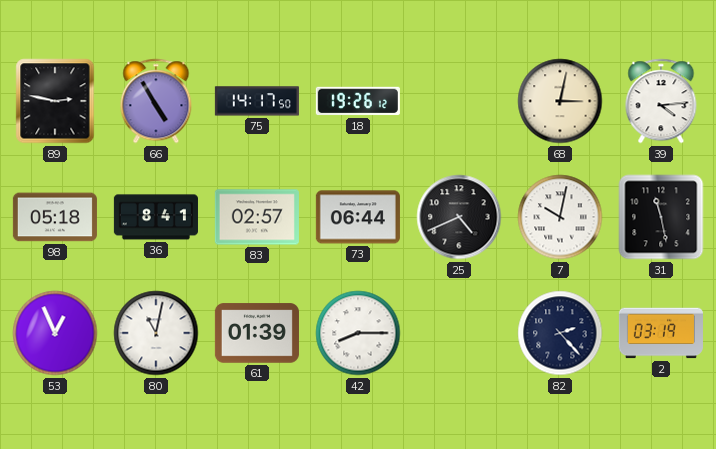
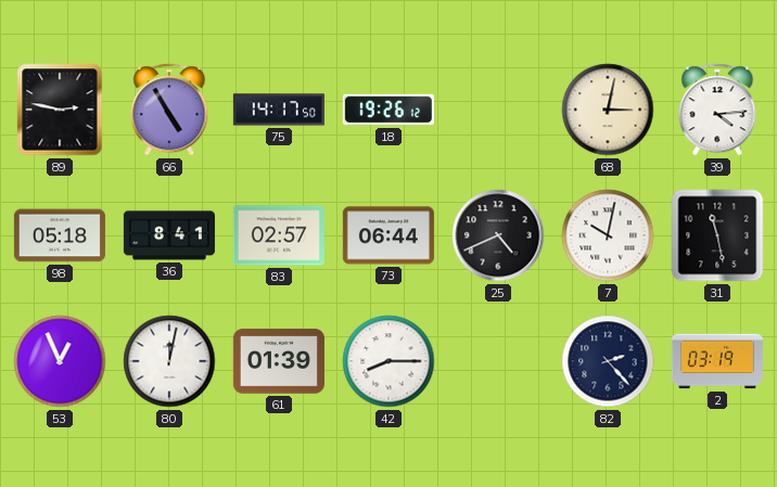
80: 11:02 -> 12:02 (169, 361)
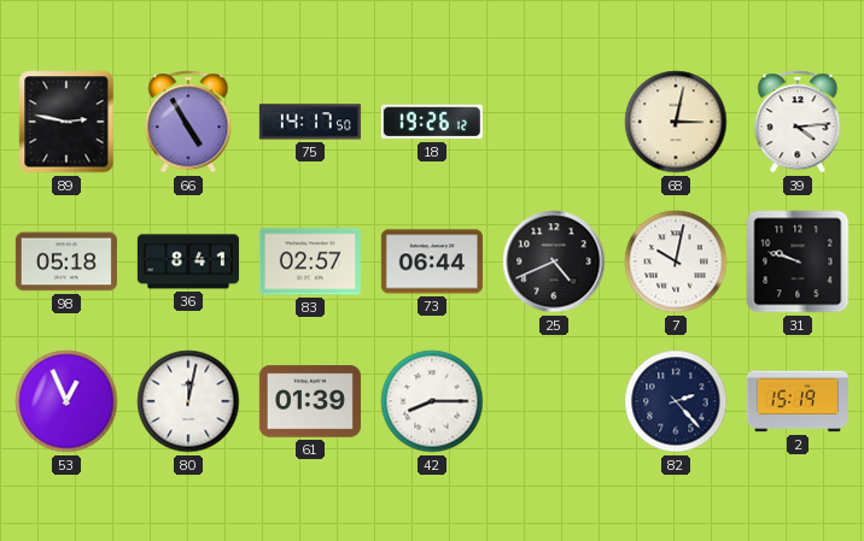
31: 11:28 -> 9:48 (798, 261)
2: 03:19 -> 15:19 (798, 401)
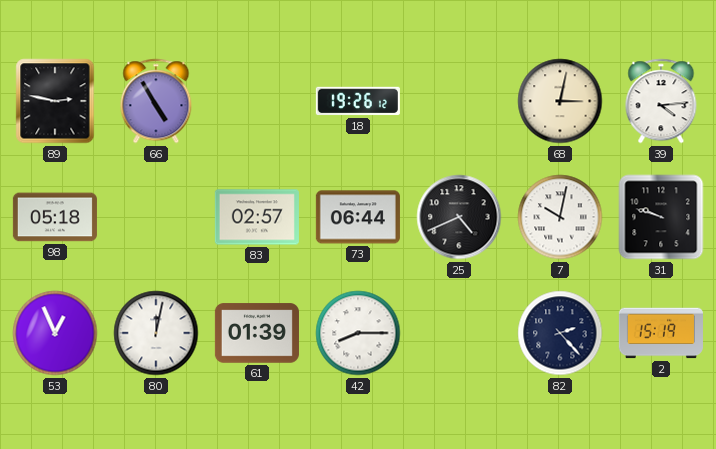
75: 14:17 -> none (310, 122)
36: 8:41 -> none (188, 261)
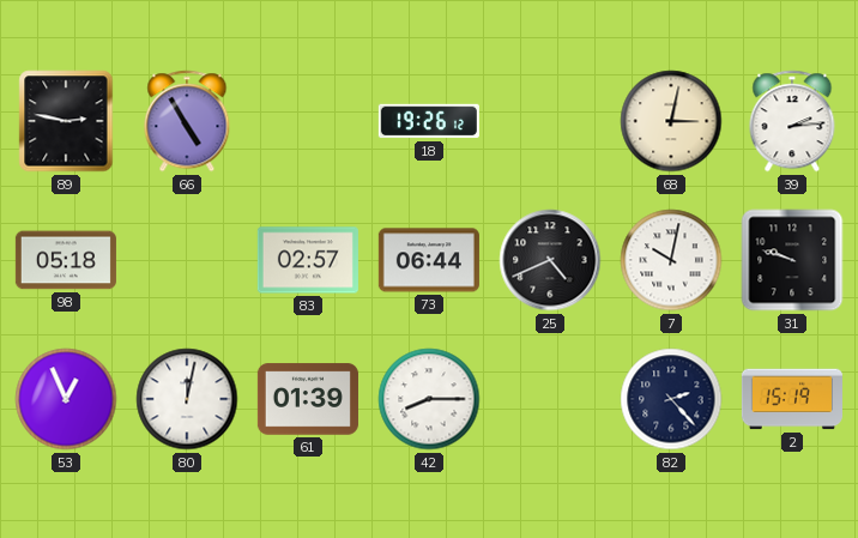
39: 4:14 -> 2:14 (792, 121)
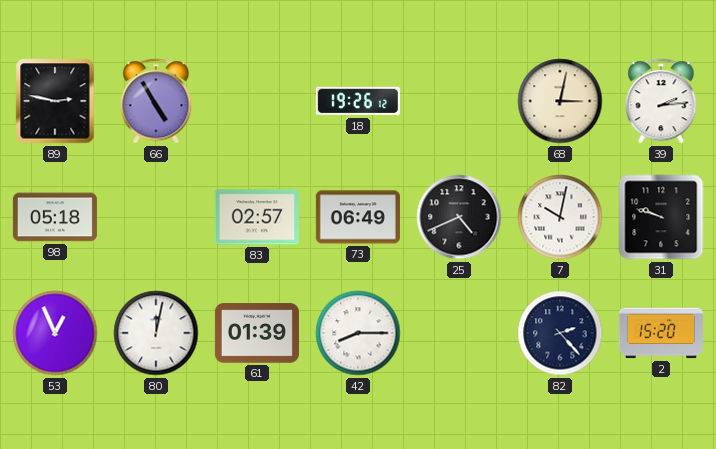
73: 06:44 -> 06:49 (358, 217)
2: 15:19 -> 15:20 (661, 333)
